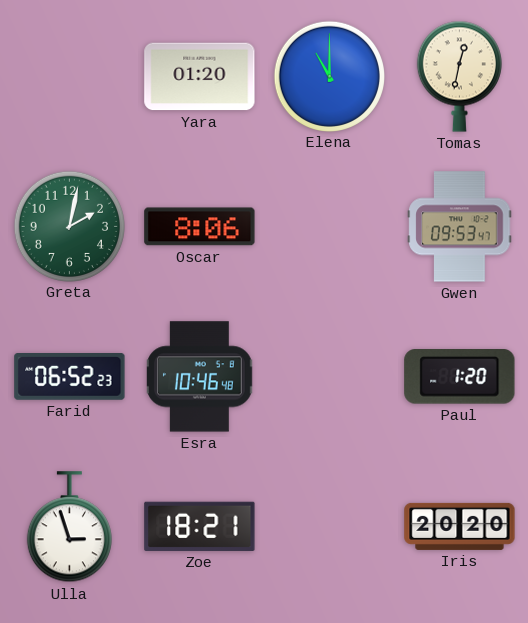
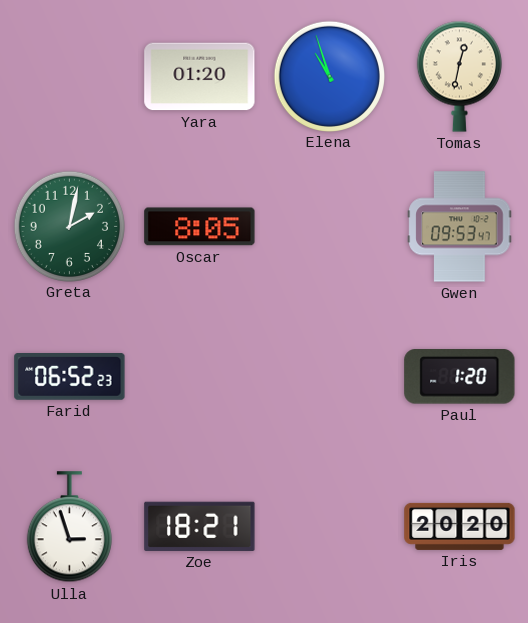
Elena: 11:00 -> 10:57 (329, 76)
Oscar: 8:06 -> 8:05 (200, 227)
Esra: 10:46 -> none (200, 377)
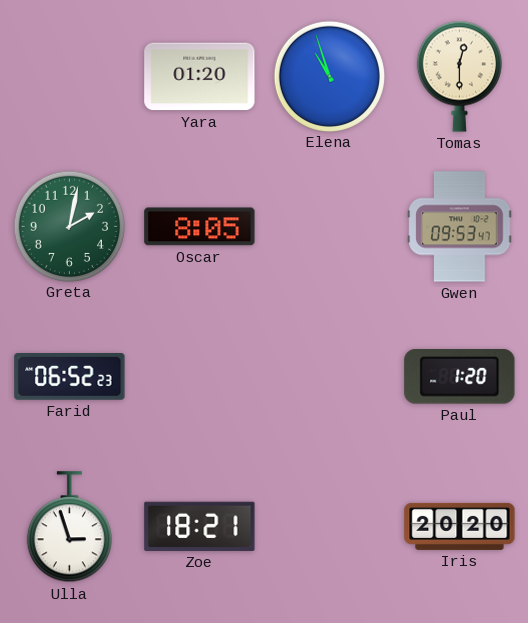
Tomas: 12:32 -> 12:30 (459, 76)
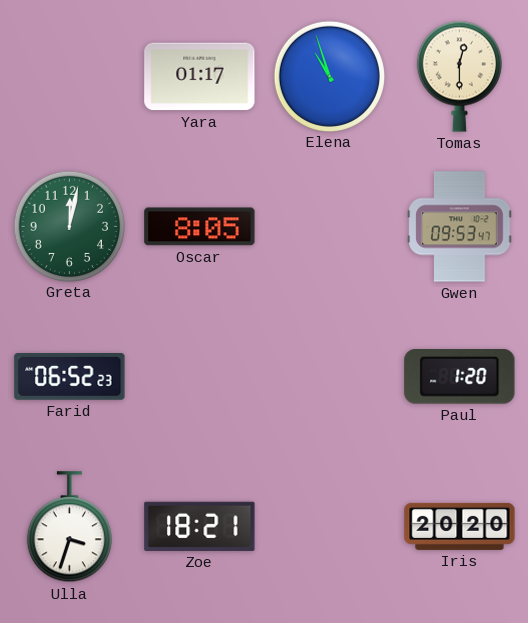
Yara: 01:20 -> 01:17 (200, 77)
Greta: 2:02 -> 12:02 (69, 226)
Ulla: 2:57 -> 3:33 (69, 527)
